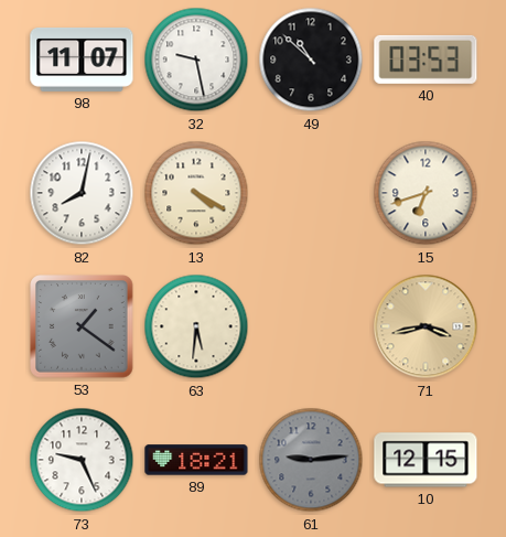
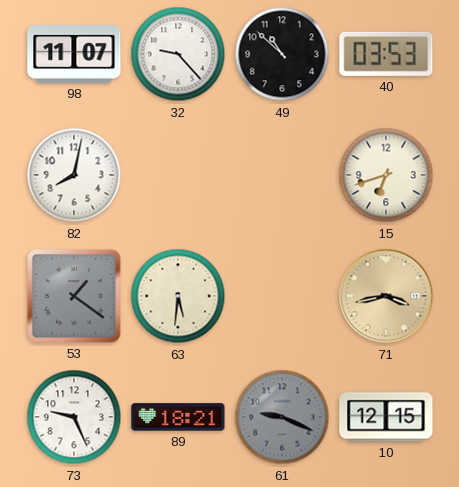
32: 9:28 -> 9:23 (178, 54)
13: 4:20 -> none (196, 193)
61: 9:14 -> 9:19 (282, 417)
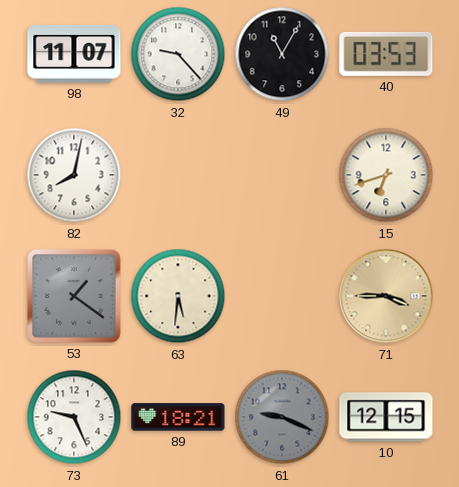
49: 10:52 -> 11:05 (282, 54)
71: 3:43 -> 3:45 (386, 296)
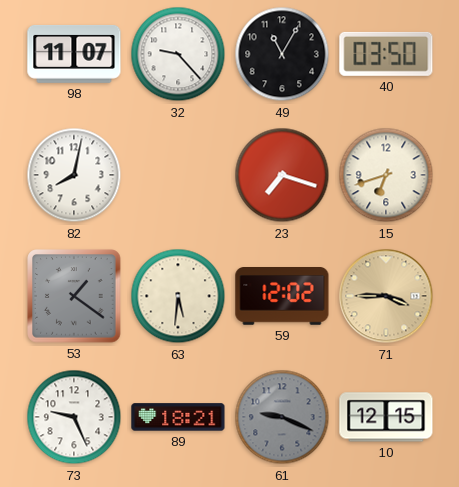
40: 03:53 -> 03:50 (386, 54)
23: none -> 7:18 (282, 175)
59: none -> 12:02 (282, 297)
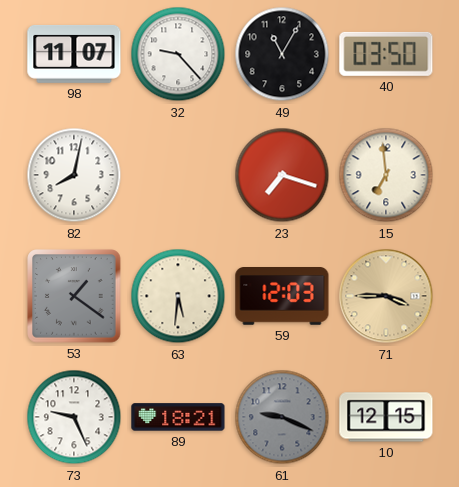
15: 6:42 -> 6:59 (386, 175)
59: 12:02 -> 12:03 (282, 297)
